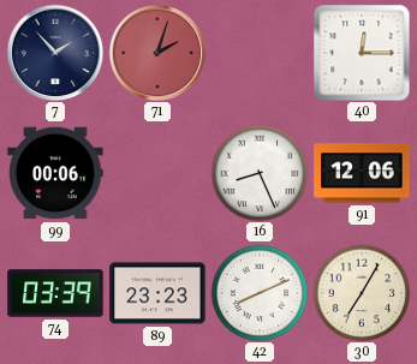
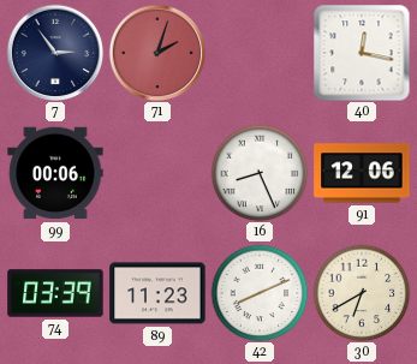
7: 1:53 -> 2:54 (55, 53)
40: 12:15 -> 12:17 (362, 53)
89: 23:23 -> 11:23 (157, 293)
30: 7:05 -> 6:40 (362, 293)
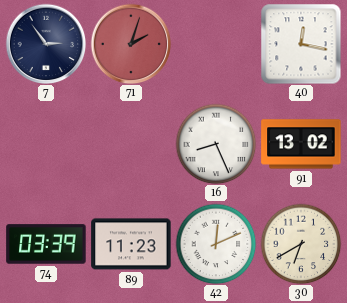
99: 00:06 -> none (55, 173)
91: 12:06 -> 13:02 (301, 144)
42: 8:11 -> 12:11 (216, 244)
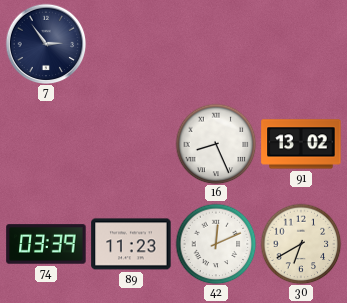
71: 2:03 -> none (131, 44)
40: 12:17 -> none (301, 44)
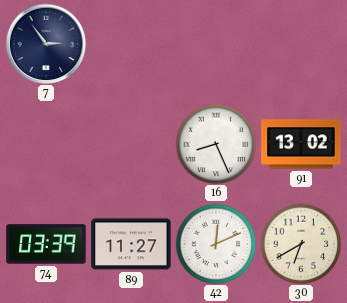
89: 11:23 -> 11:27 (131, 244)
